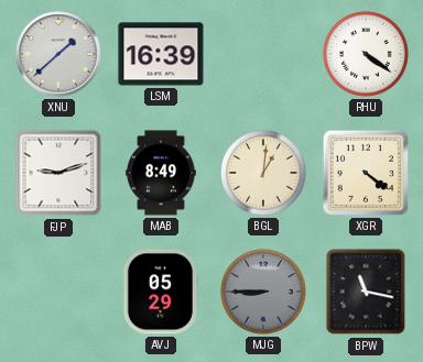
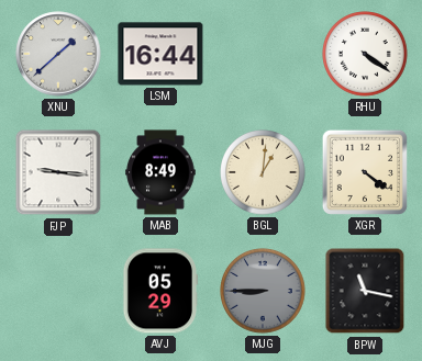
LSM: 16:39 -> 16:44 (160, 54)
FJP: 9:12 -> 9:16 (58, 172)
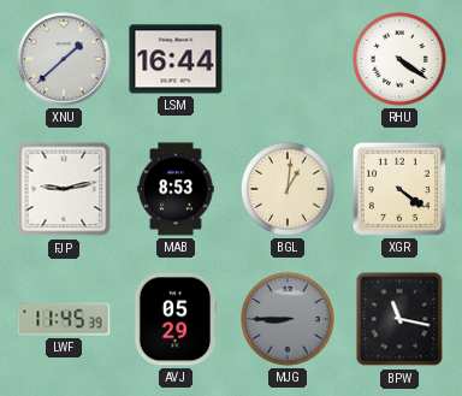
FJP: 9:16 -> 9:13 (64, 189)
MAB: 8:49 -> 8:53 (176, 189)
LWF: none -> 11:45 (64, 319)
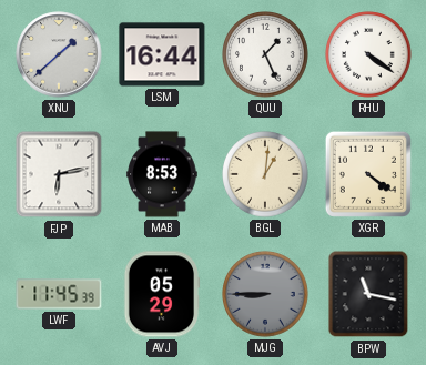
QUU: none -> 1:26 (265, 54)
FJP: 9:13 -> 6:13 (59, 174)
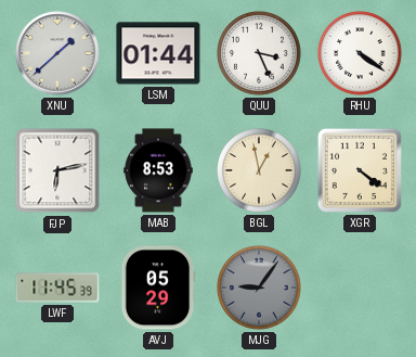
LSM: 16:44 -> 01:44 (158, 53)
QUU: 1:26 -> 3:26 (259, 53)
BGL: 1:01 -> 12:58 (259, 170)
MJG: 8:45 -> 9:06 (259, 288)
BPW: 11:17 -> none (368, 294)
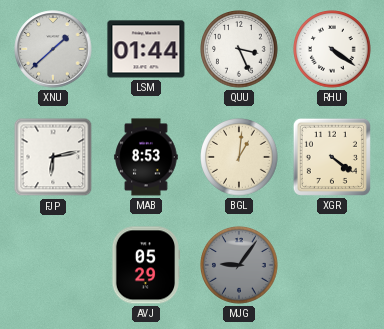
BGL: 12:58 -> 1:01 (239, 157)
LWF: 11:45 -> none (57, 288)
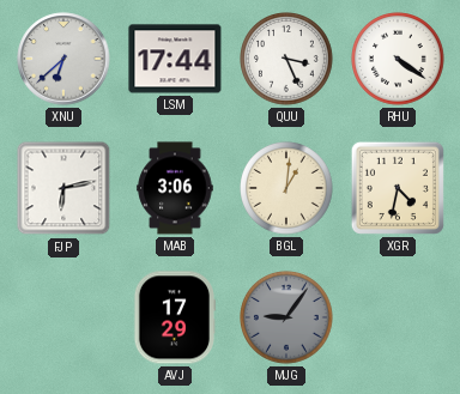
XNU: 1:38 -> 6:38 (63, 59)
LSM: 01:44 -> 17:44 (175, 59)
MAB: 8:53 -> 3:06 (175, 188)
XGR: 4:21 -> 4:32 (398, 188)
AVJ: 05:29 -> 17:29 (175, 317)
